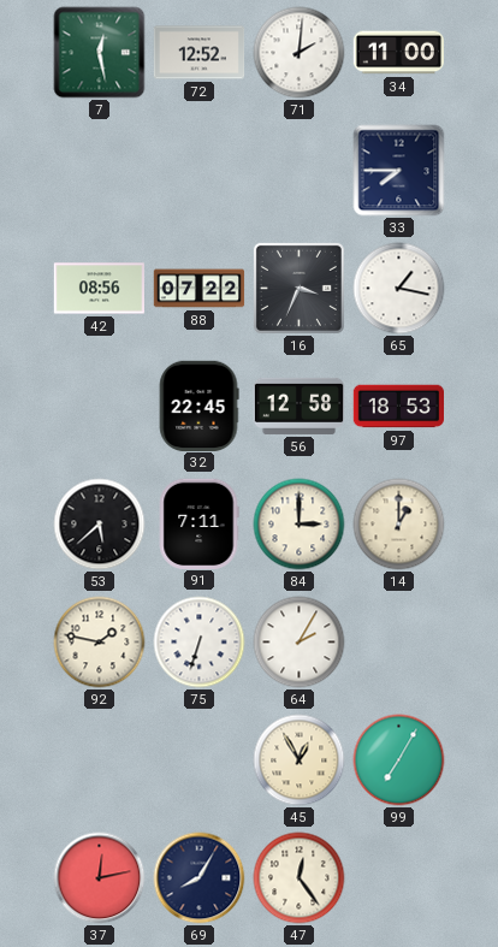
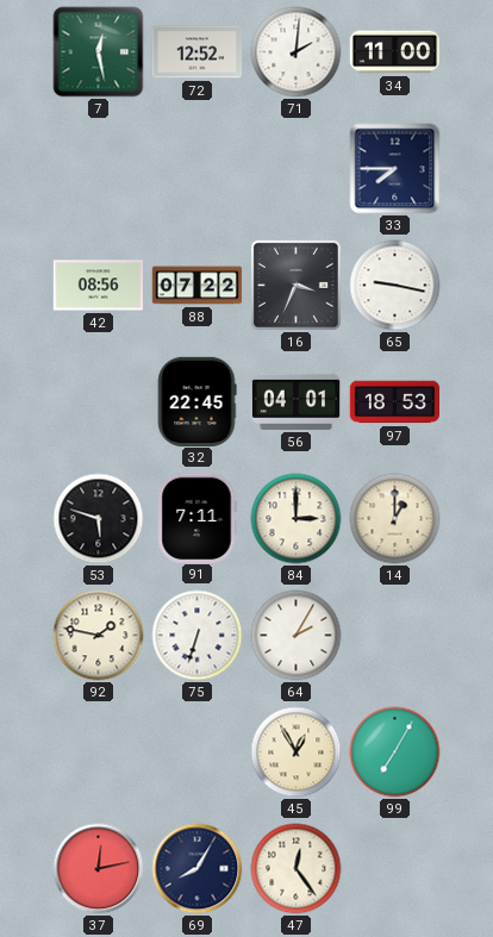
65: 1:17 -> 9:17 (395, 286)
56: 12:58 -> 04:01 (297, 401)
53: 5:38 -> 5:48 (99, 519)
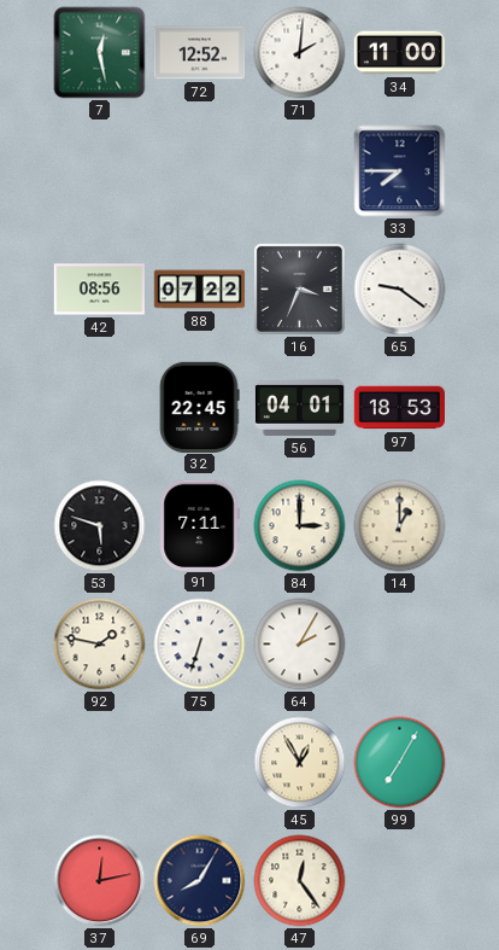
65: 9:17 -> 9:21 (400, 290)
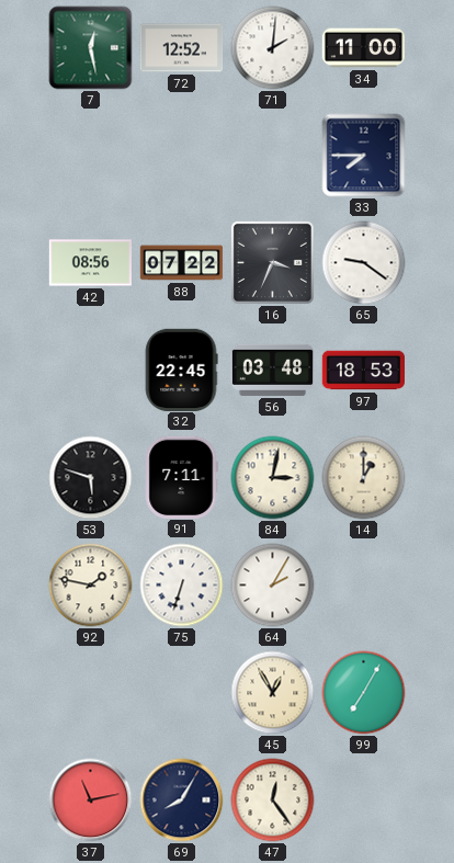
56: 04:01 -> 03:48 (273, 370)
84: 3:00 -> 3:02 (273, 478)
37: 12:13 -> 11:13 (91, 800)
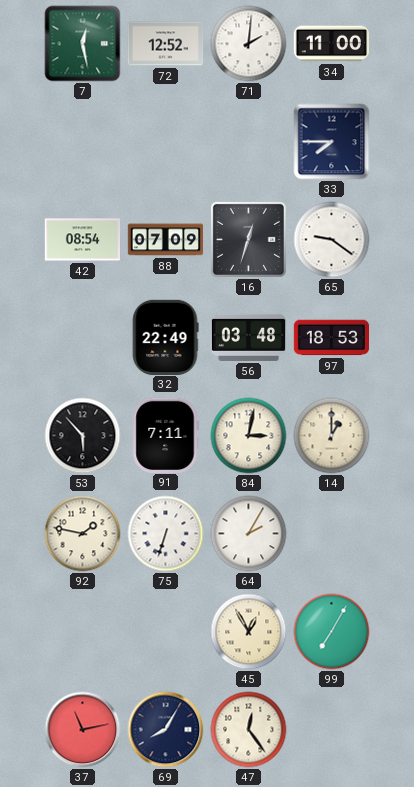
42: 08:56 -> 08:54 (82, 240)
88: 07:22 -> 07:09 (166, 240)
16: 3:34 -> 12:33 (248, 239)
32: 22:45 -> 22:49 (165, 337)
53: 5:48 -> 5:53 (83, 436)
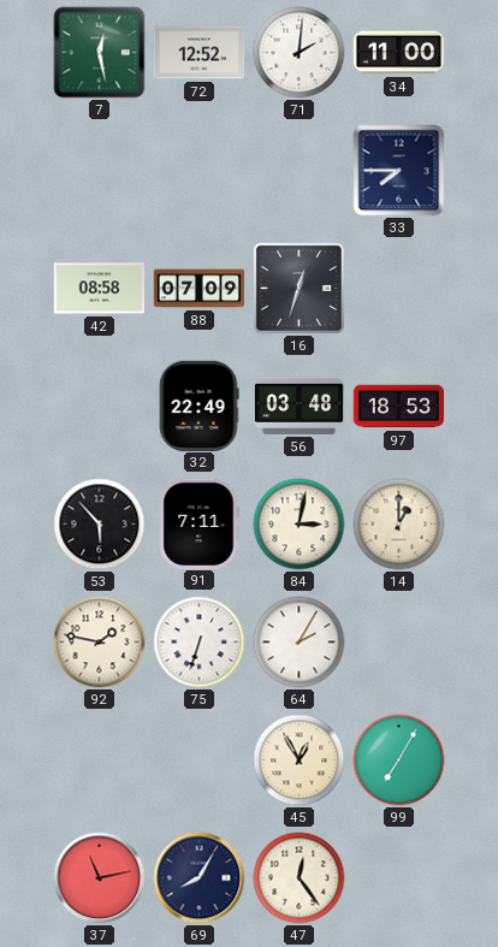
42: 08:54 -> 08:58 (99, 289)
65: 9:21 -> none (332, 240)
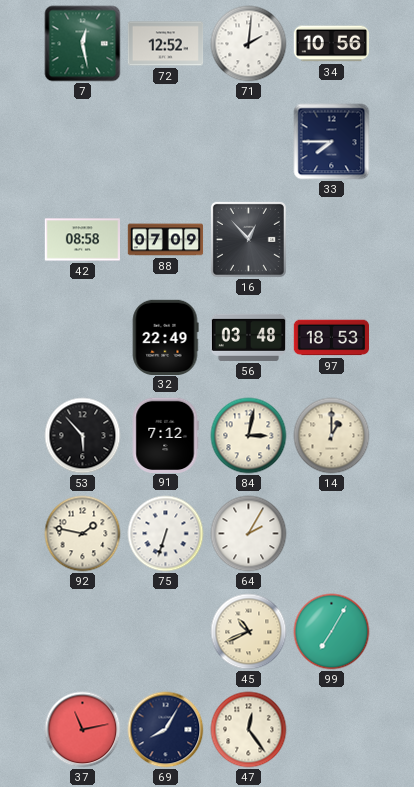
34: 11:00 -> 10:56 (331, 44)
16: 12:33 -> 12:53 (248, 239)
91: 7:11 -> 7:12 (165, 435)
45: 12:55 -> 10:41 (249, 632)
